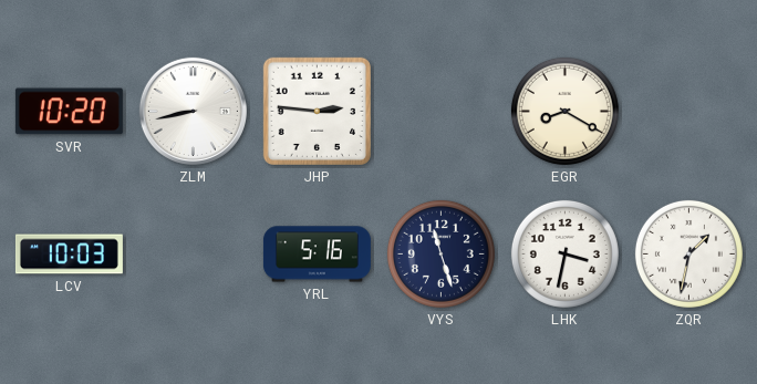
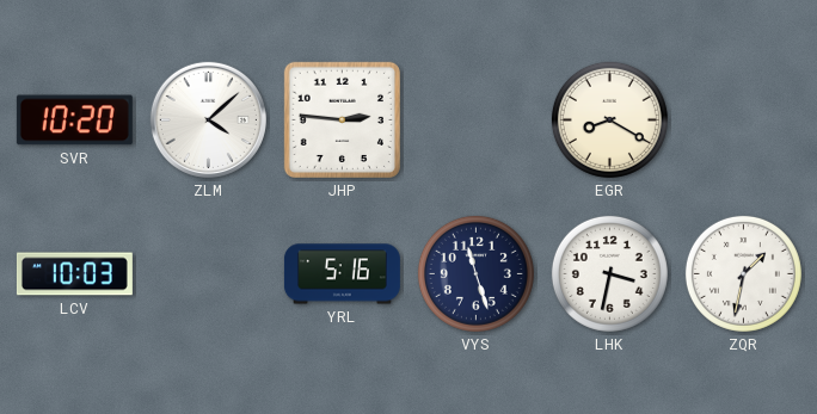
ZLM: 8:43 -> 4:08 (208, 119)
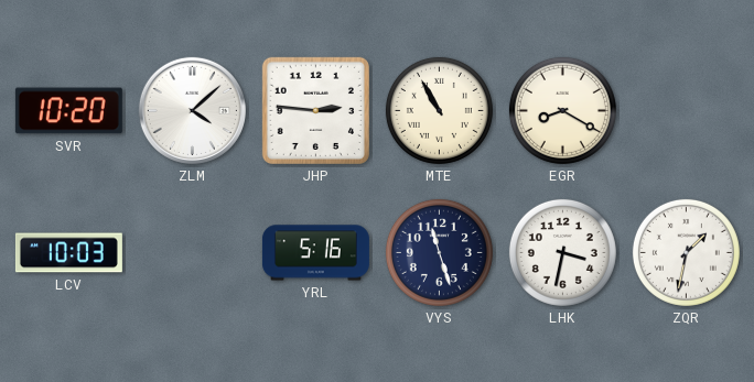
MTE: none -> 10:55 (439, 110)
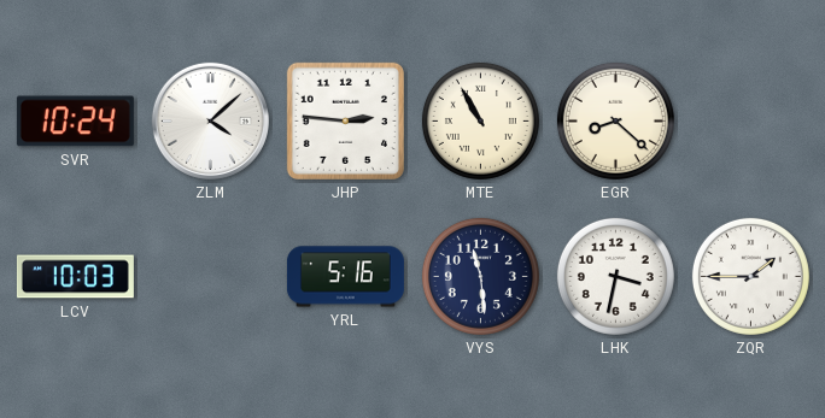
SVR: 10:20 -> 10:24 (75, 122)
EGR: 8:20 -> 8:22 (615, 120)
VYS: 11:27 -> 11:29 (480, 276)
ZQR: 1:32 -> 1:45 (750, 276)
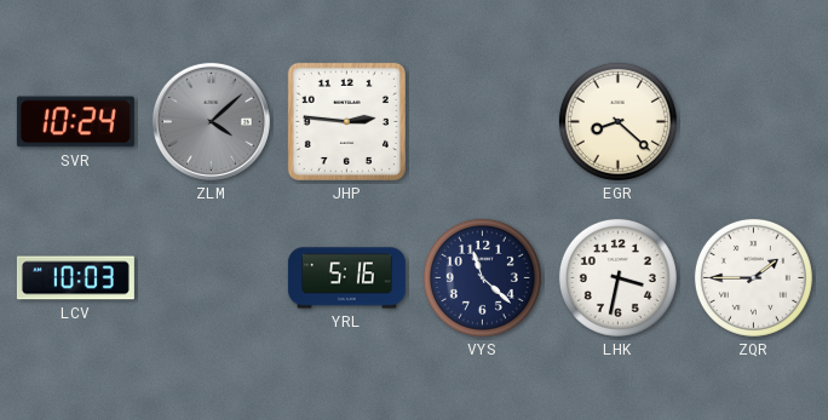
ZLM dial: white -> grey (211, 121)
MTE: 10:55 -> none (480, 120)
VYS: 11:29 -> 11:22 (482, 277)
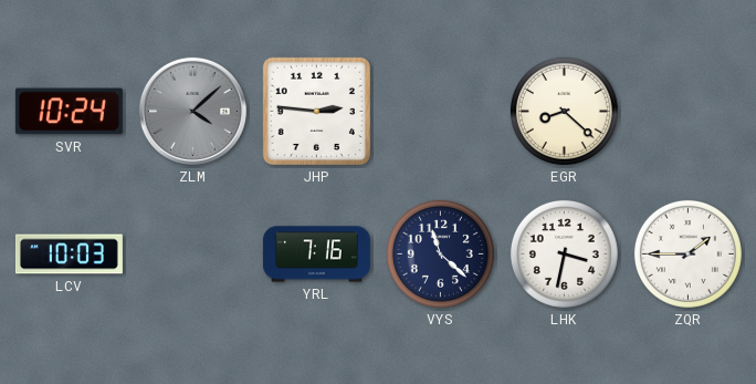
YRL: 5:16 -> 7:16 (316, 255)
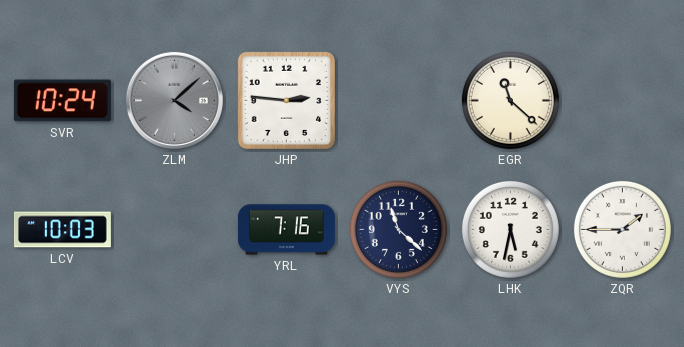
EGR: 8:22 -> 11:22 (510, 100)
LHK: 3:32 -> 5:32 (510, 229)
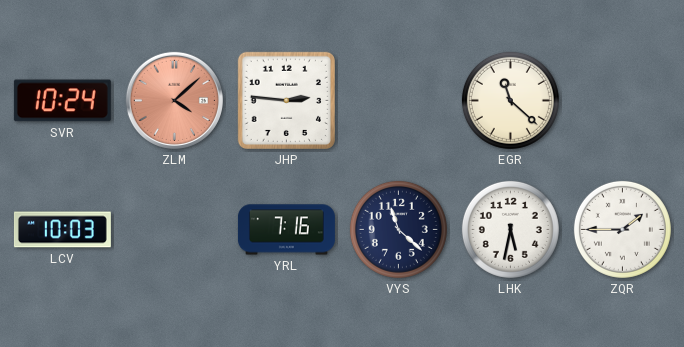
ZLM dial: grey -> salmon (174, 100)
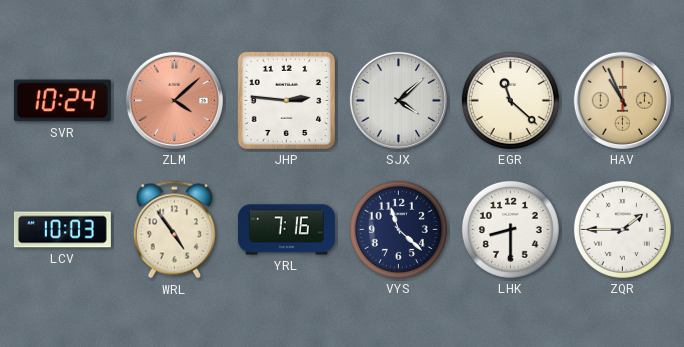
SJX: none -> 4:08 (398, 100)
HAV: none -> 10:56 (622, 100)
WRL: none -> 4:54 (175, 230)
LHK: 5:32 -> 8:30 (510, 229)
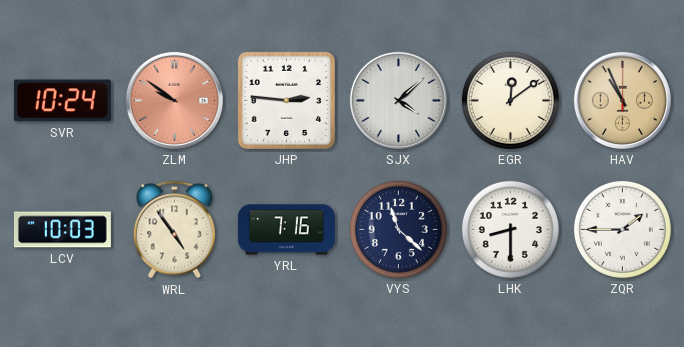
ZLM: 4:08 -> 9:51 (174, 100)
EGR: 11:22 -> 12:09 (510, 100)
